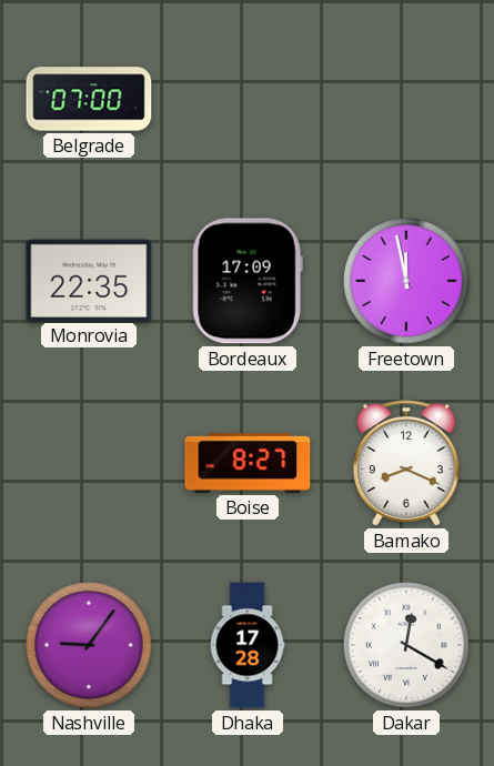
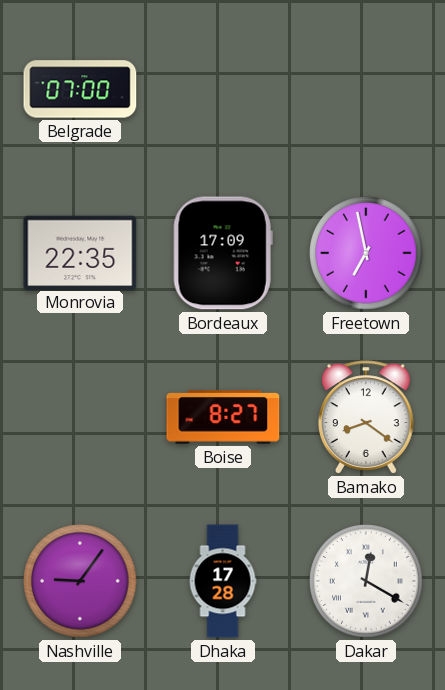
Freetown: 11:58 -> 6:58 (367, 254)
Bamako: 8:19 -> 8:21 (367, 417)
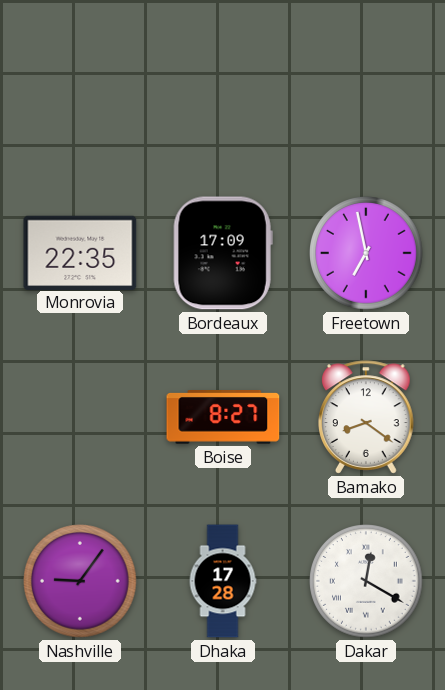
Belgrade: 07:00 -> none (80, 89)
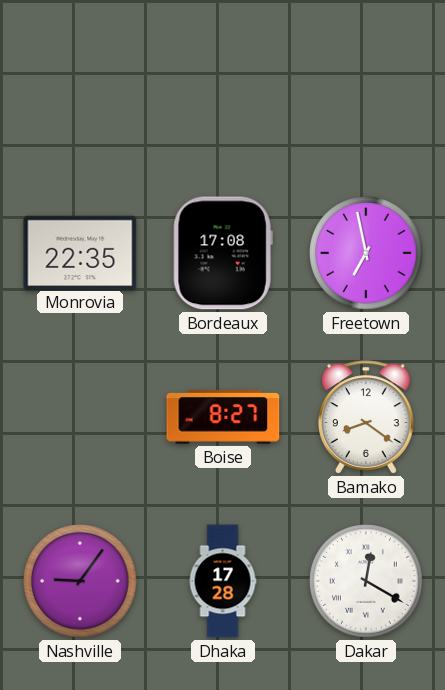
Bordeaux: 17:09 -> 17:08 (223, 253)
